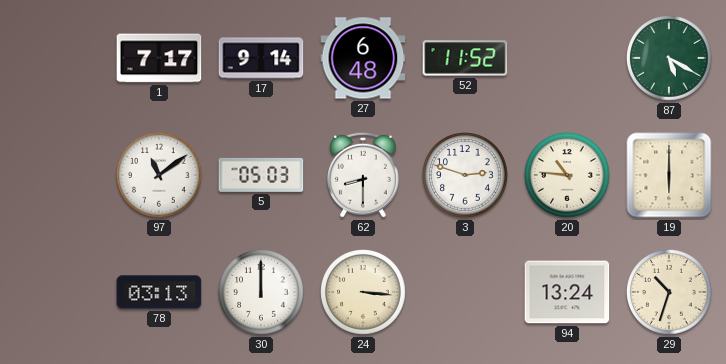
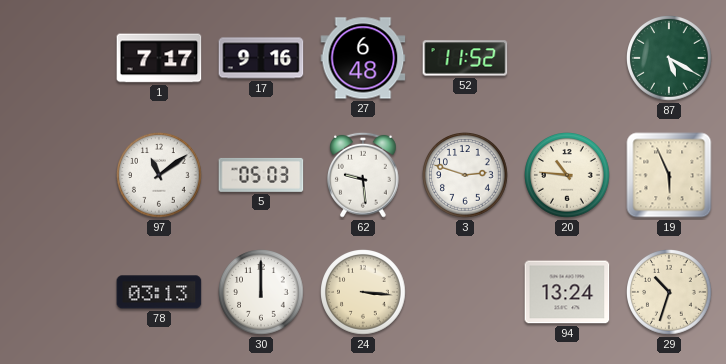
17: 9:14 -> 9:16 (261, 58)
62: 8:30 -> 9:29 (364, 175)
19: 6:00 -> 5:56 (669, 175)
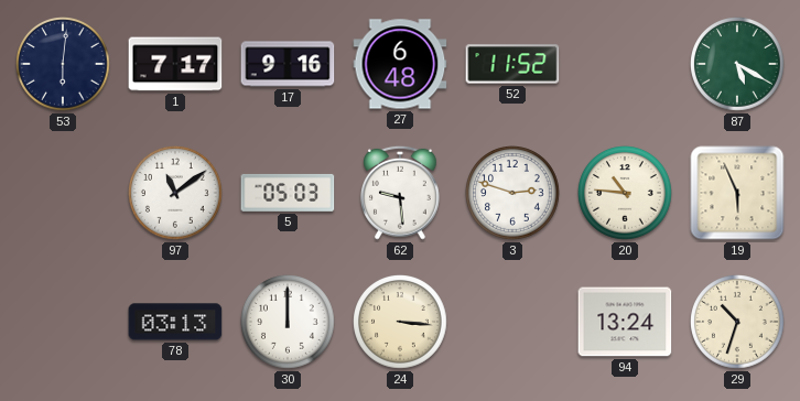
53: none -> 6:01 (64, 65)
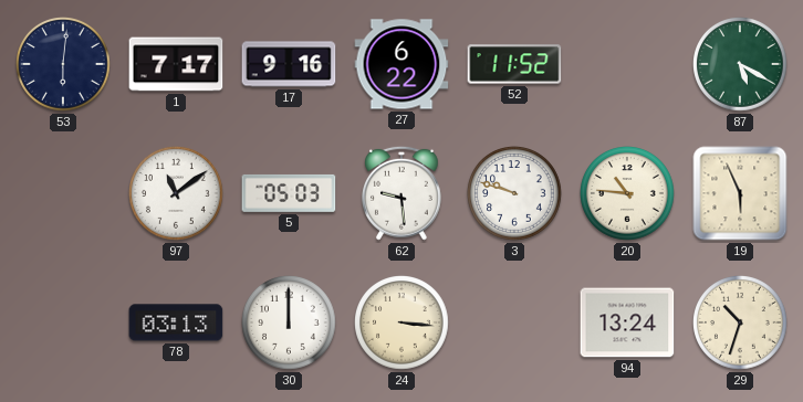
27: 6:48 -> 6:22 (401, 64)
3: 2:48 -> 9:48 (515, 194)
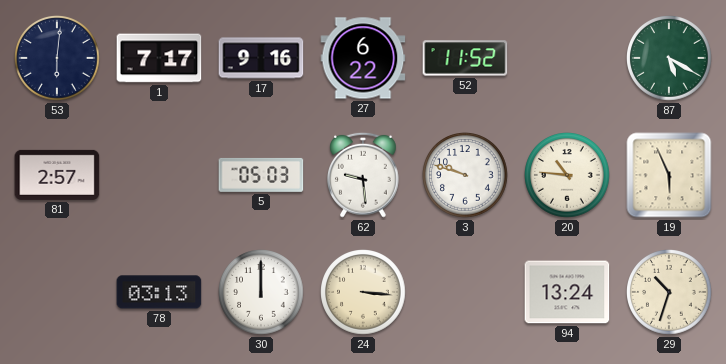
81: none -> 2:57 (57, 175)
97: 11:09 -> none (177, 194)
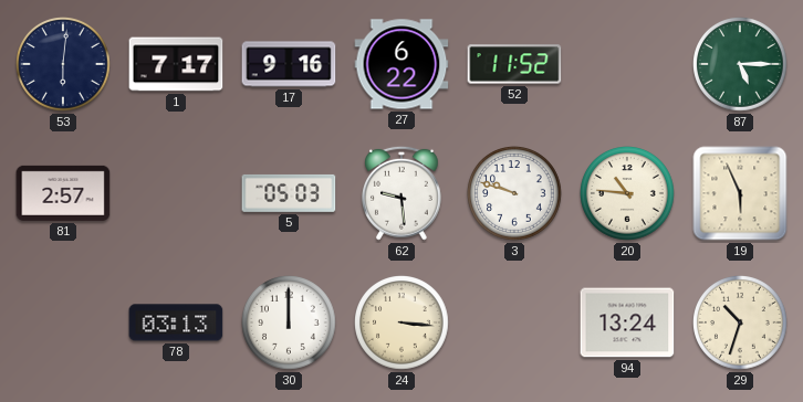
87: 5:20 -> 5:15 (741, 65)
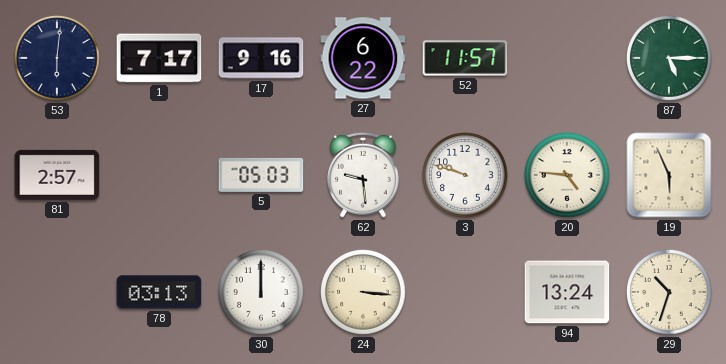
52: 11:52 -> 11:57 (465, 58)
20: 10:46 -> 4:46 (568, 176)
